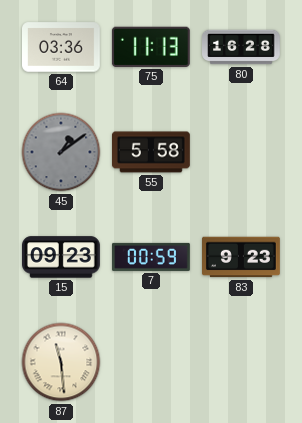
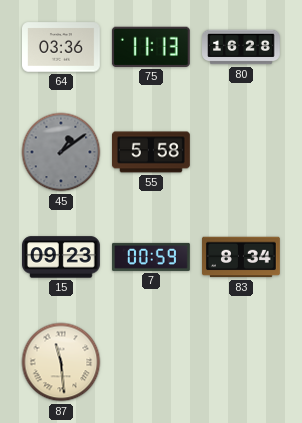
83: 9:23 -> 8:34 (242, 257)
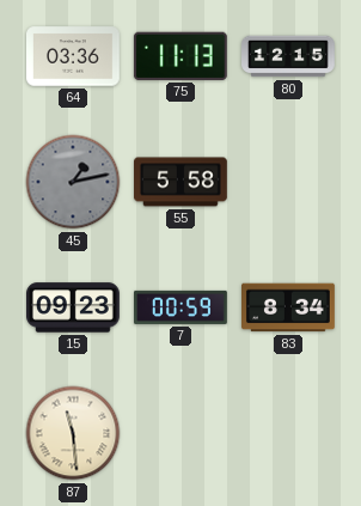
80: 16:28 -> 12:15 (289, 56)
45: 1:09 -> 1:13 (73, 182)
